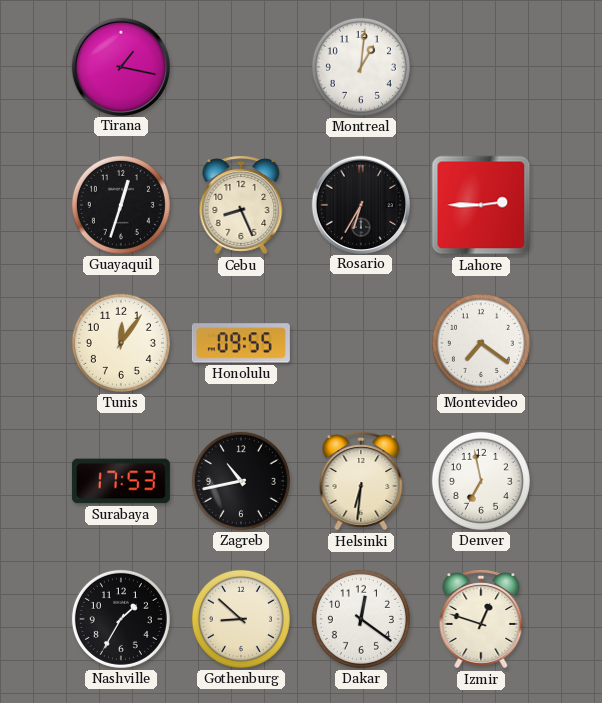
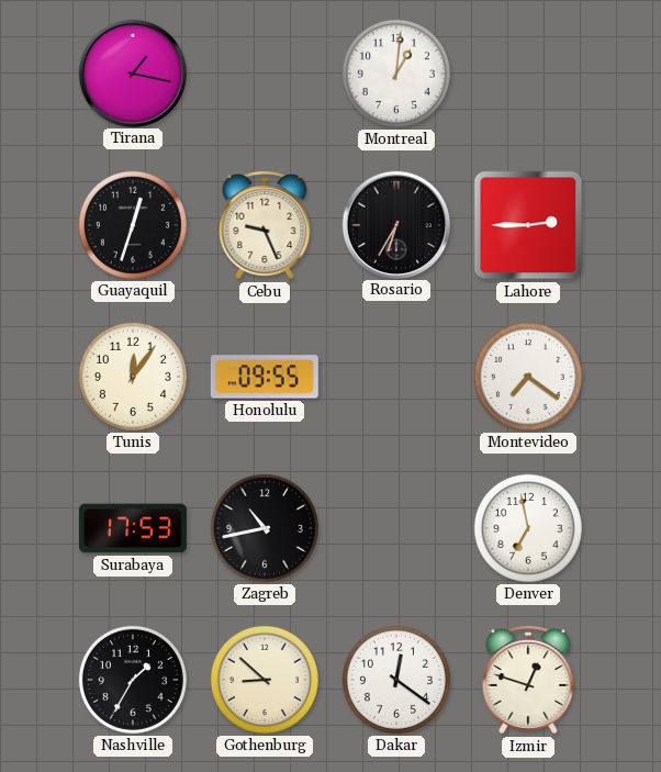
Cebu: 8:26 -> 9:26 (265, 225)
Helsinki: 6:31 -> none (361, 481)
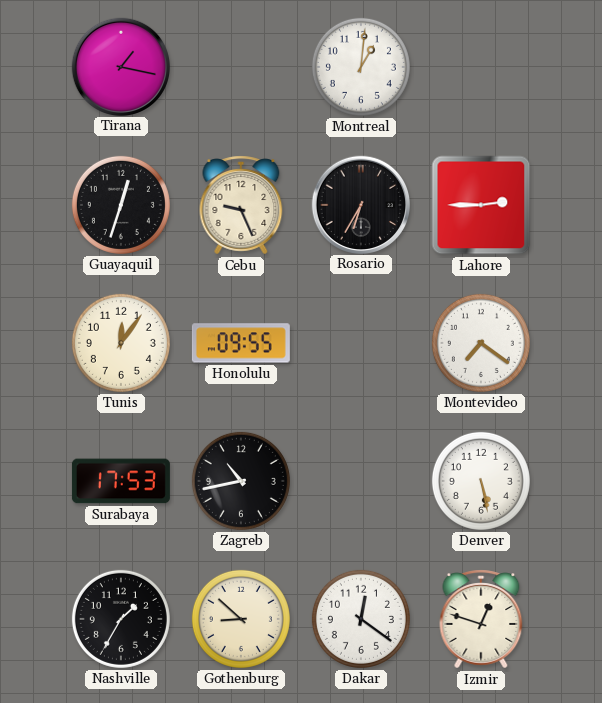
Denver: 6:58 -> 5:28 (481, 481)
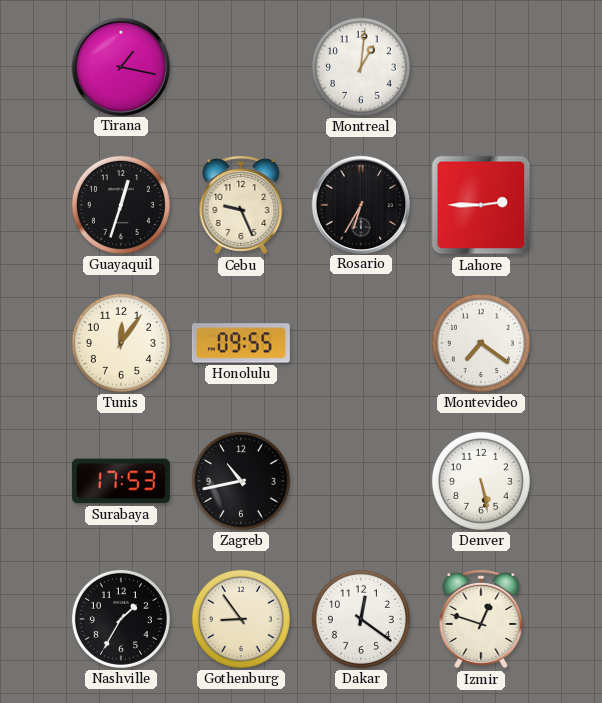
Gothenburg: 8:52 -> 8:54 (241, 619)
